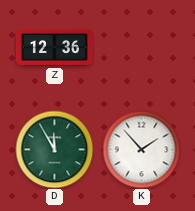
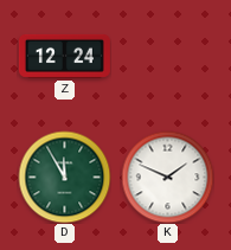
Z: 12:36 -> 12:24 (64, 56)
K: 1:53 -> 1:49 (167, 177)
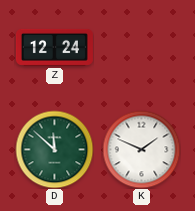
D: 11:55 -> 11:52 (54, 149)
